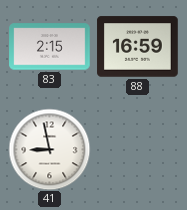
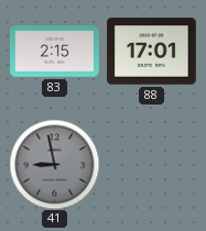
88: 16:59 -> 17:01 (152, 52)
41 dial: white -> grey (54, 164)
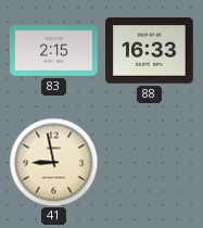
88: 17:01 -> 16:33 (150, 51)
41 dial: grey -> cream (53, 162)
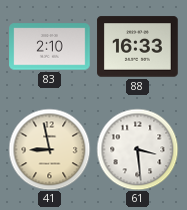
83: 2:15 -> 2:10 (50, 47)
61: none -> 3:29 (137, 149)
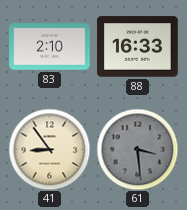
41: 8:58 -> 8:54 (49, 149)
61 dial: white -> grey (137, 149)
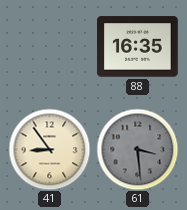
83: 2:10 -> none (50, 47)
88: 16:33 -> 16:35 (138, 47)
